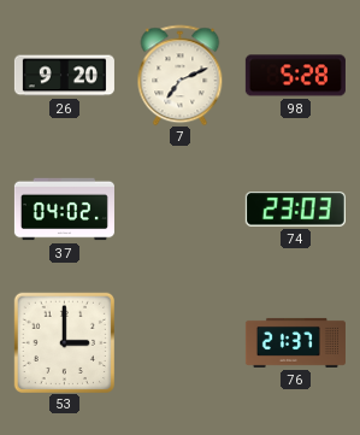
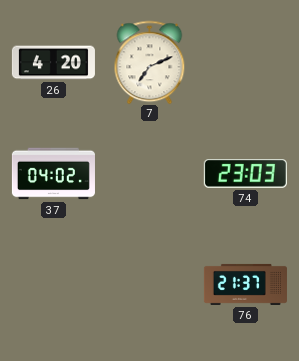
26: 9:20 -> 4:20 (53, 63)
98: 5:28 -> none (295, 76)
53: 3:00 -> none (64, 342)
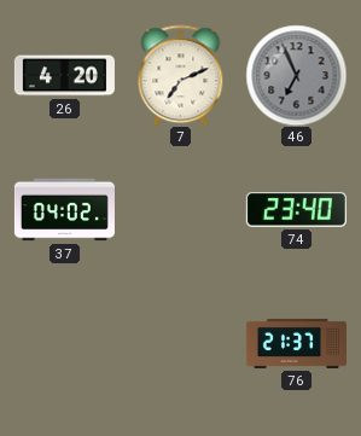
46: none -> 6:56 (296, 75)
74: 23:03 -> 23:40 (296, 210)
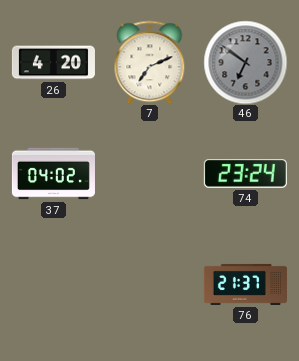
46: 6:56 -> 6:51 (245, 62)
74: 23:40 -> 23:24 (245, 174)
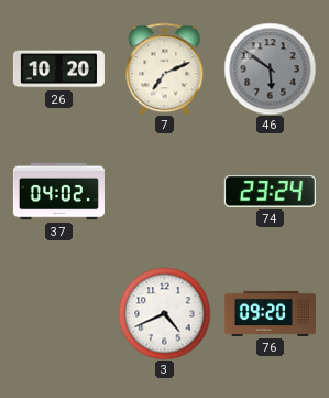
26: 4:20 -> 10:20 (58, 69)
46: 6:51 -> 5:51 (270, 68)
3: none -> 4:41 (164, 313)
76: 21:37 -> 09:20 (270, 313)
